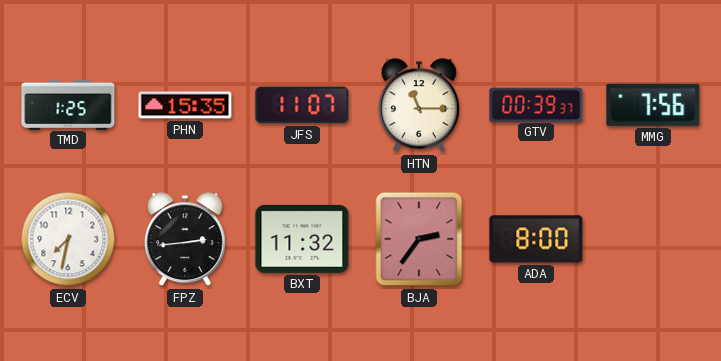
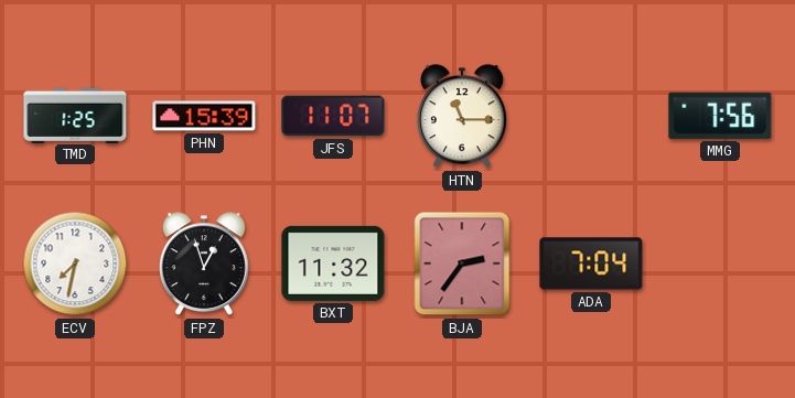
PHN: 15:35 -> 15:39 (204, 116)
GTV: 00:39 -> none (536, 104)
FPZ: 2:44 -> 12:57 (204, 265)
ADA: 8:00 -> 7:04 (591, 263)
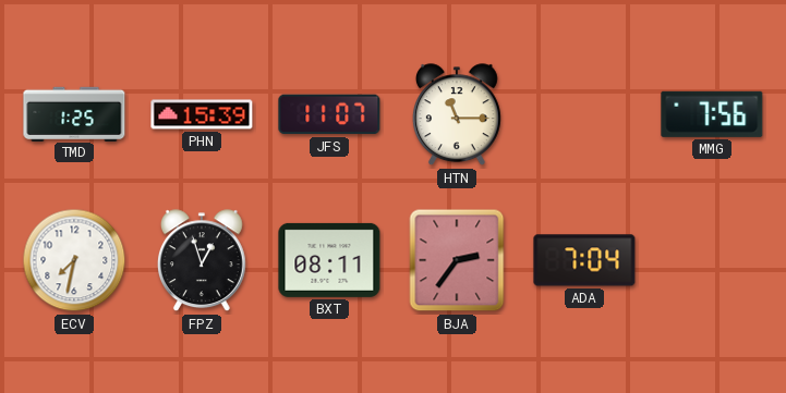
BXT: 11:32 -> 08:11 (329, 260)
